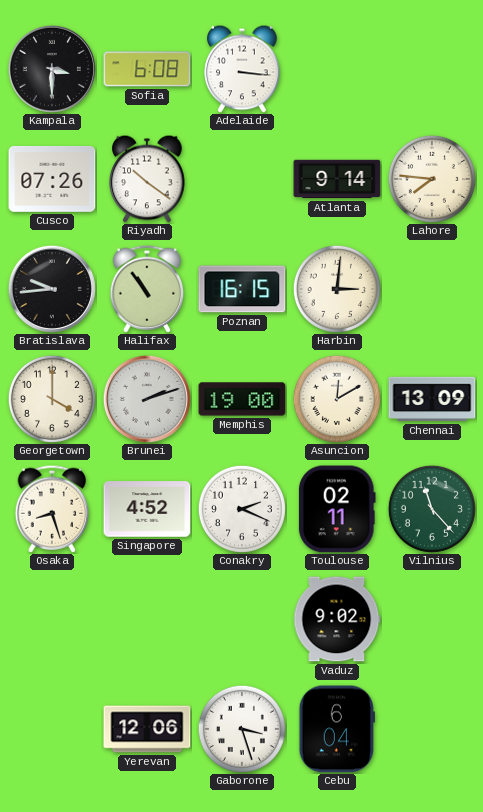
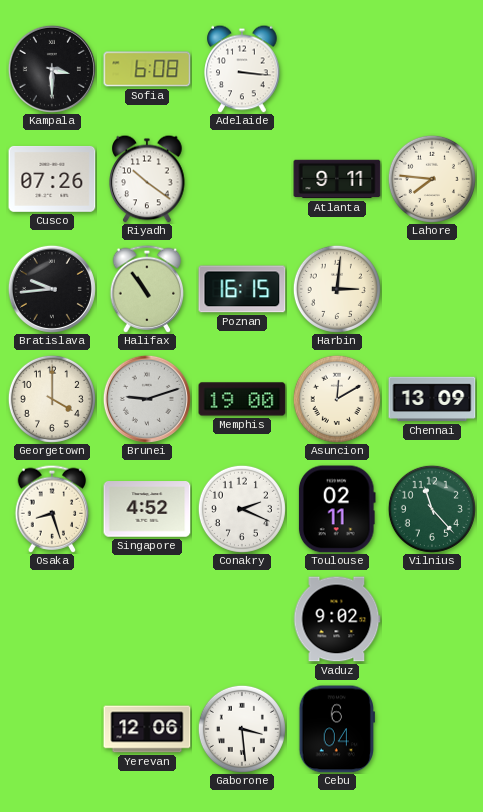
Atlanta: 9:14 -> 9:11 (337, 179)
Brunei: 2:12 -> 9:12 (147, 399)
Gaborone: 3:27 -> 3:29 (242, 729)
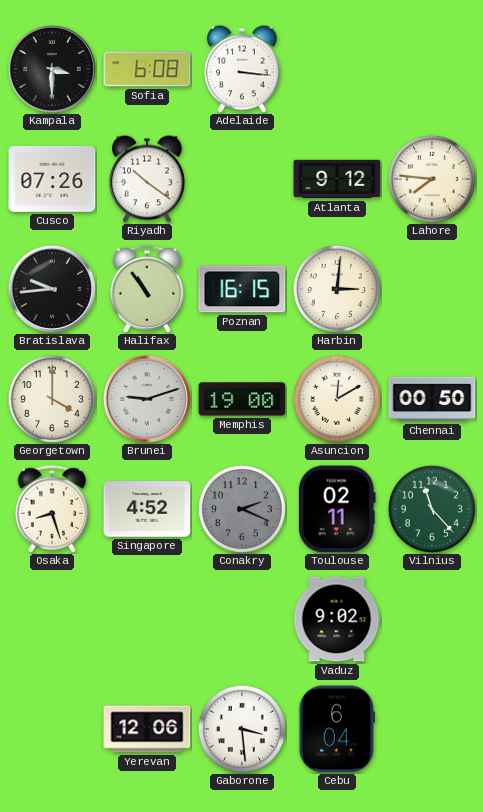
Atlanta: 9:11 -> 9:12 (337, 179)
Chennai: 13:09 -> 00:50 (432, 399)
Conakry dial: white -> grey (242, 509)
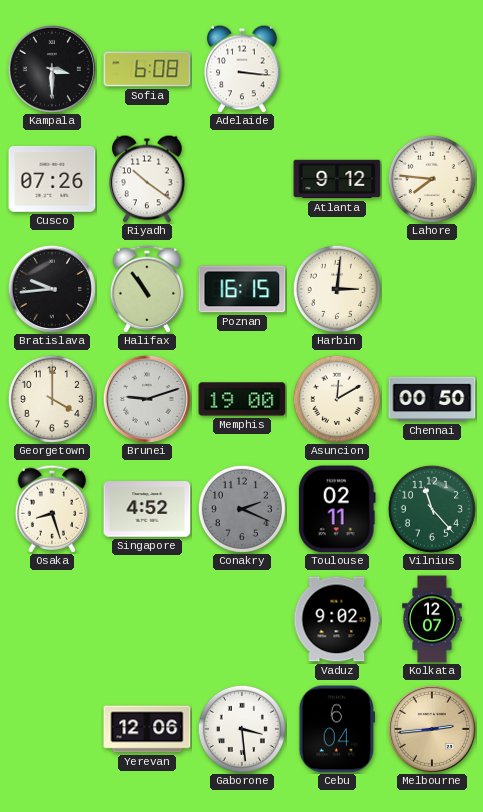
Kolkata: none -> 12:07 (432, 619)
Melbourne: none -> 2:44 (432, 729)
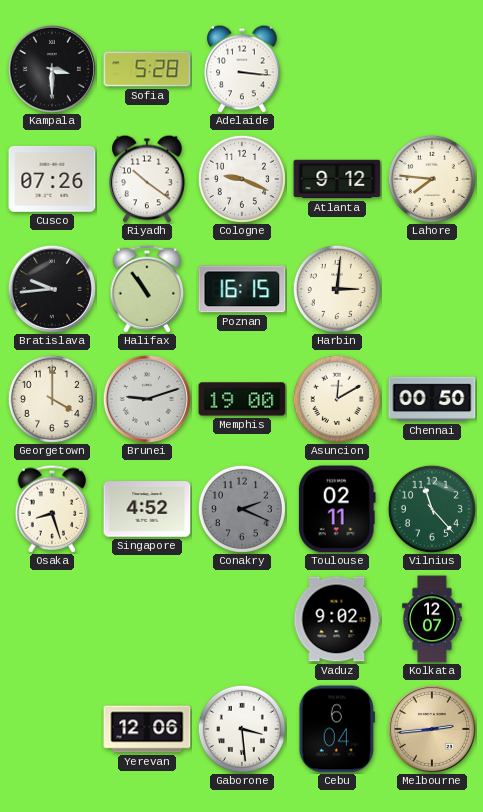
Sofia: 6:08 -> 5:28 (147, 69)
Cologne: none -> 9:19 (242, 179)
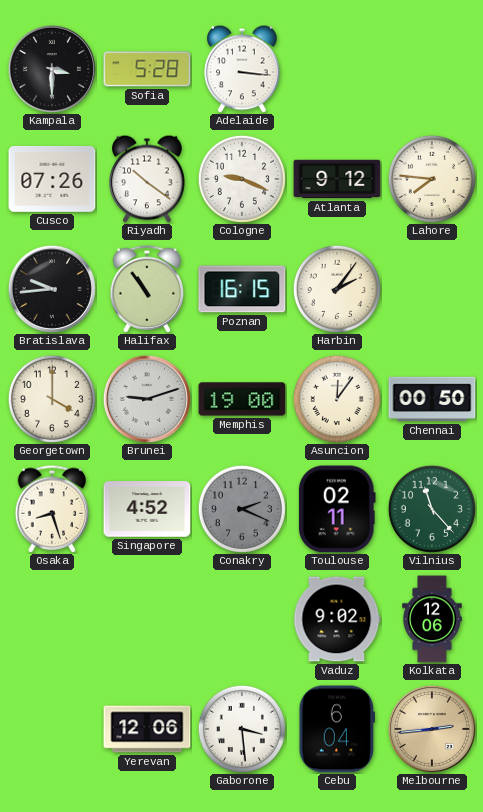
Harbin: 3:01 -> 2:06 (337, 289)
Asuncion: 12:10 -> 12:06 (337, 399)
Kolkata: 12:07 -> 12:06 (432, 619)
